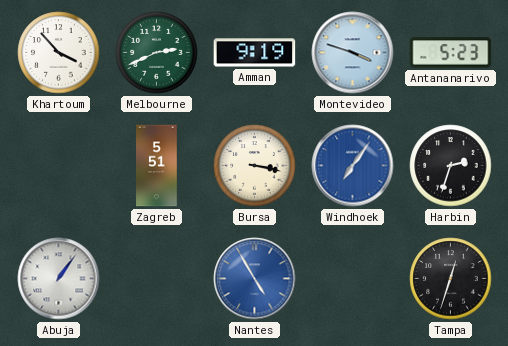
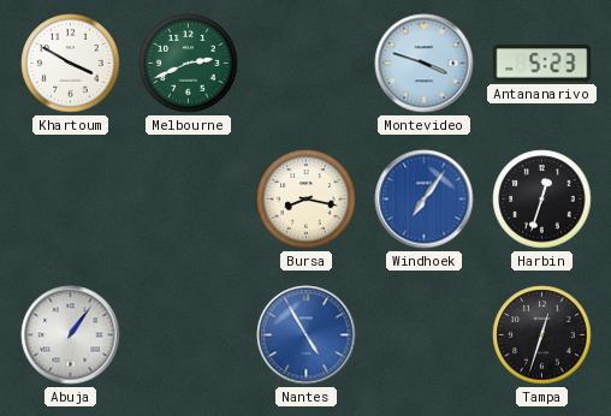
Khartoum: 3:53 -> 3:50 (71, 64)
Amman: 9:19 -> none (255, 53)
Zagreb: 5:51 -> none (157, 166)
Bursa: 3:17 -> 8:17 (307, 200)
Harbin: 2:33 -> 12:33 (542, 200)
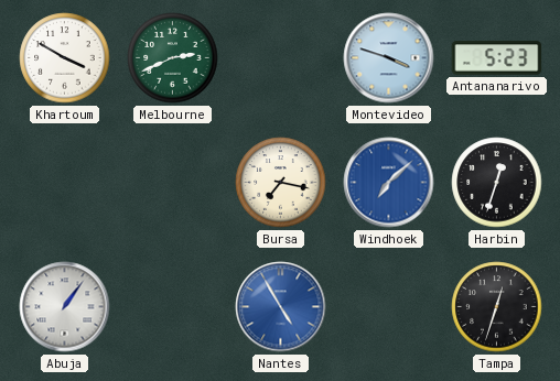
Bursa: 8:17 -> 7:17 (281, 183)
Windhoek: 7:06 -> 7:08 (389, 183)
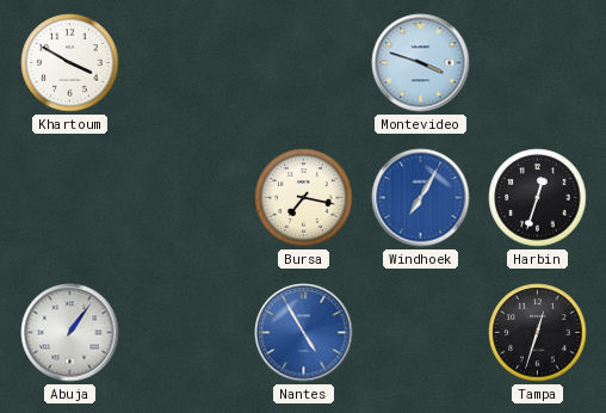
Melbourne: 2:41 -> none (173, 58)
Antananarivo: 5:23 -> none (497, 58)
Windhoek: 7:08 -> 7:05 (421, 198)
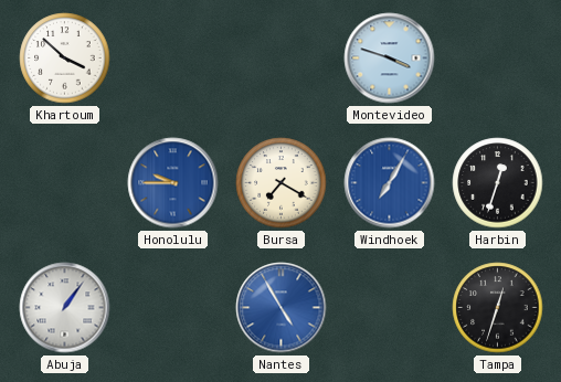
Khartoum: 3:50 -> 3:52 (65, 59)
Honolulu: none -> 9:45 (173, 183)
Bursa: 7:17 -> 7:20 (282, 183)
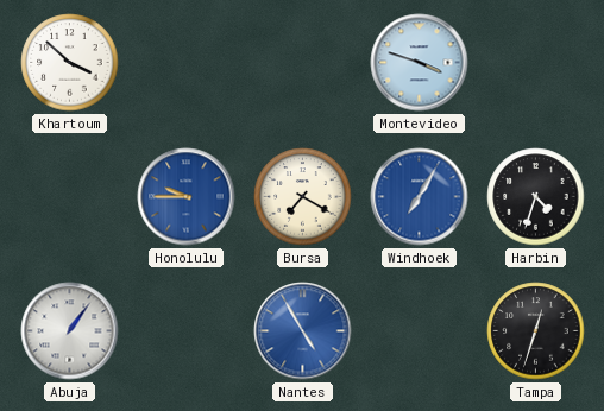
Harbin: 12:33 -> 4:33 (536, 197)
